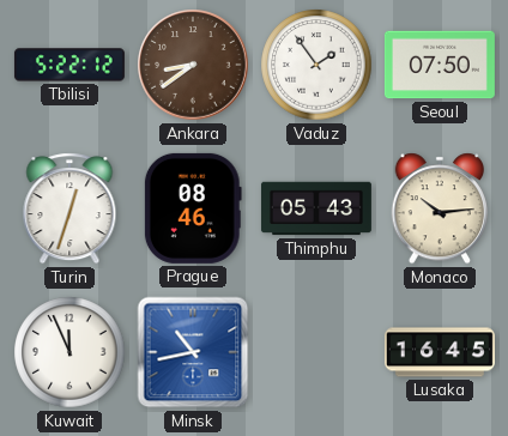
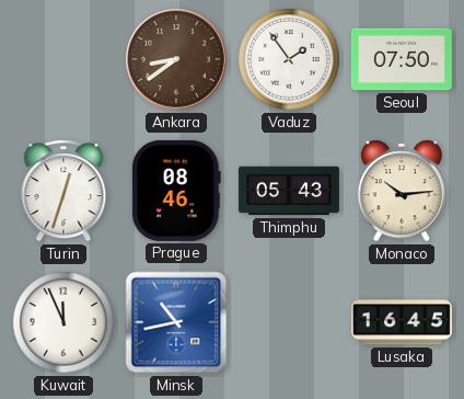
Tbilisi: 5:22 -> none (69, 65)
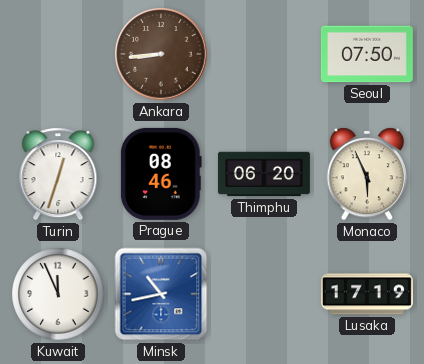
Ankara: 8:39 -> 8:44 (161, 54)
Vaduz: 1:54 -> none (289, 59)
Thimphu: 05:43 -> 06:20 (264, 174)
Monaco: 10:14 -> 5:56 (366, 174)
Lusaka: 16:45 -> 17:19 (367, 294)
